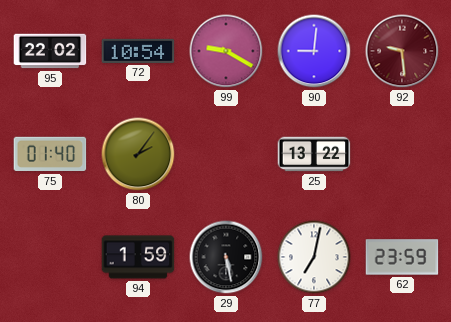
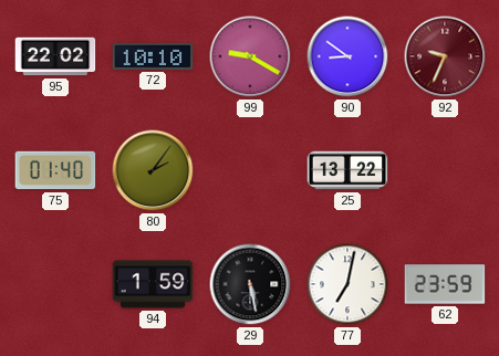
72: 10:54 -> 10:10 (153, 56)
90: 9:01 -> 8:51 (347, 56)
92: 9:29 -> 9:34 (445, 56)
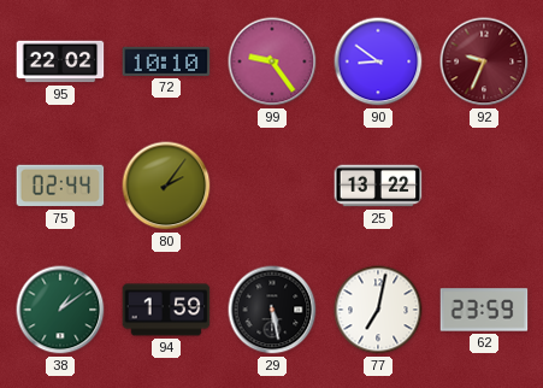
99: 9:20 -> 9:24 (272, 61)
75: 01:40 -> 02:44 (60, 186)
38: none -> 1:09 (60, 310)
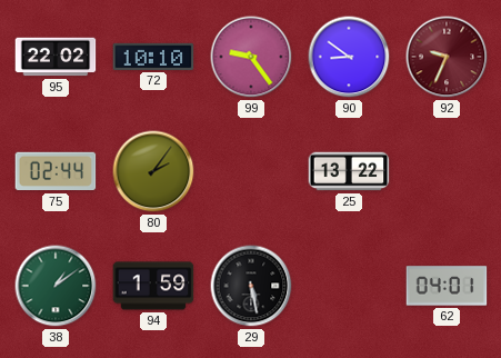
77: 7:02 -> none (378, 310)
62: 23:59 -> 04:01 (447, 286)
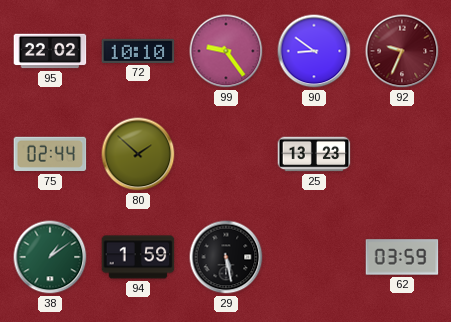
80: 2:06 -> 1:52 (138, 154)
25: 13:22 -> 13:23 (314, 154)
62: 04:01 -> 03:59 (402, 257)
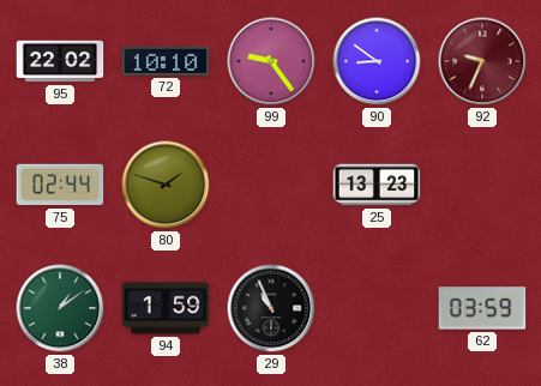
80: 1:52 -> 1:48 (166, 185)
29: 5:28 -> 10:56 (271, 308)
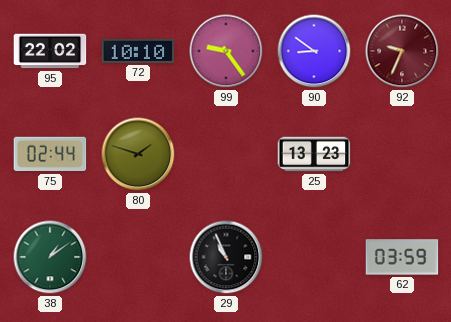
94: 1:59 -> none (166, 308)
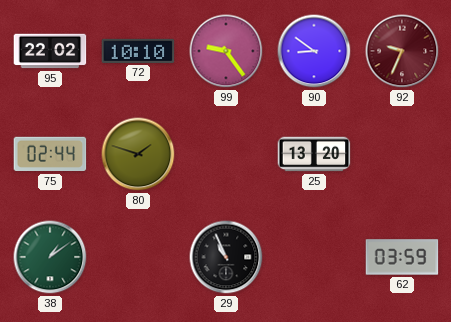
25: 13:23 -> 13:20 (314, 154)
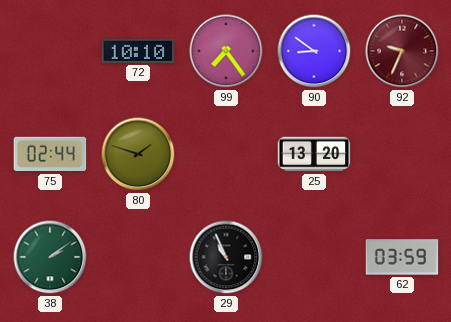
95: 22:02 -> none (50, 51)
99: 9:24 -> 7:24 (226, 51)
38: 1:09 -> 2:09 (50, 257)
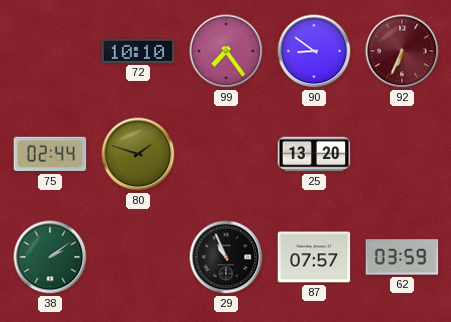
92: 9:34 -> 6:34 (402, 51)
87: none -> 07:57 (314, 257)
